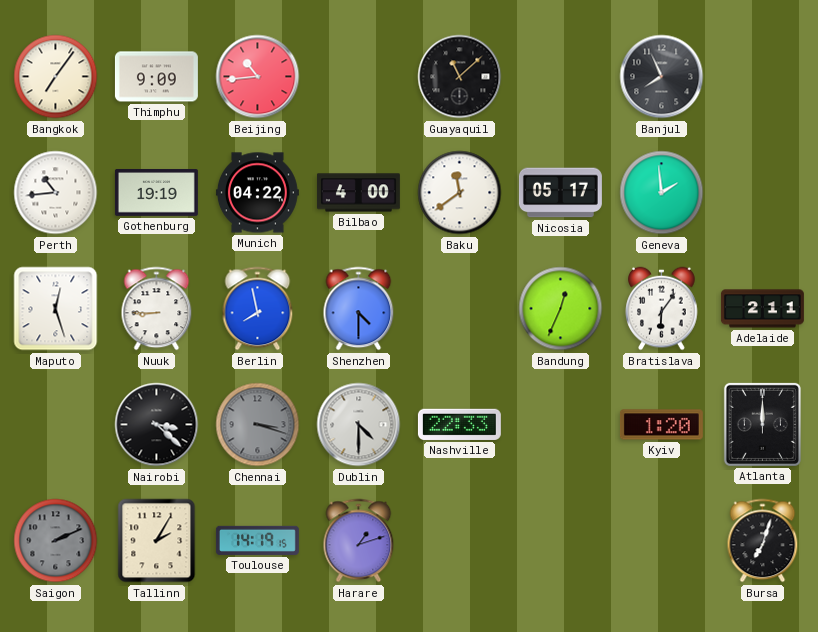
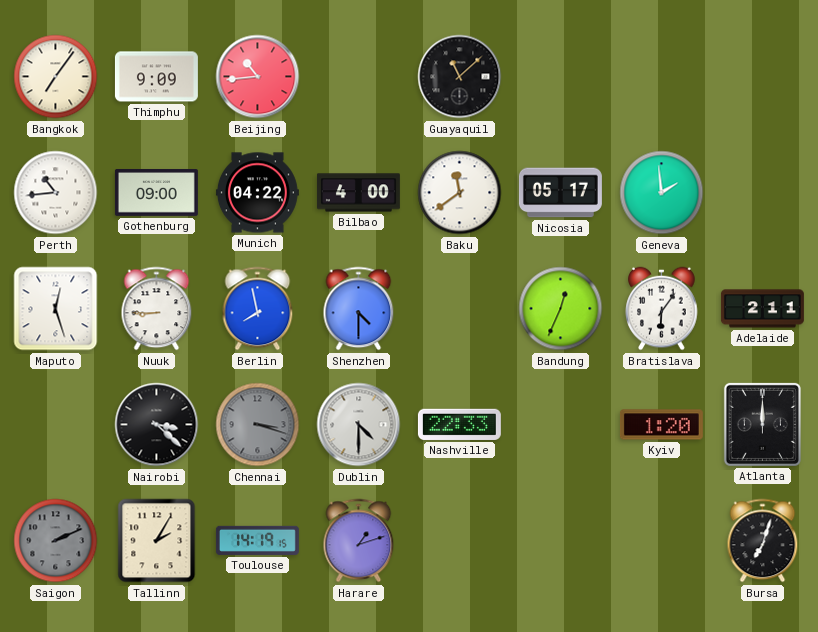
Banjul: 7:56 -> none (662, 77)
Gothenburg: 19:19 -> 09:00 (156, 193)
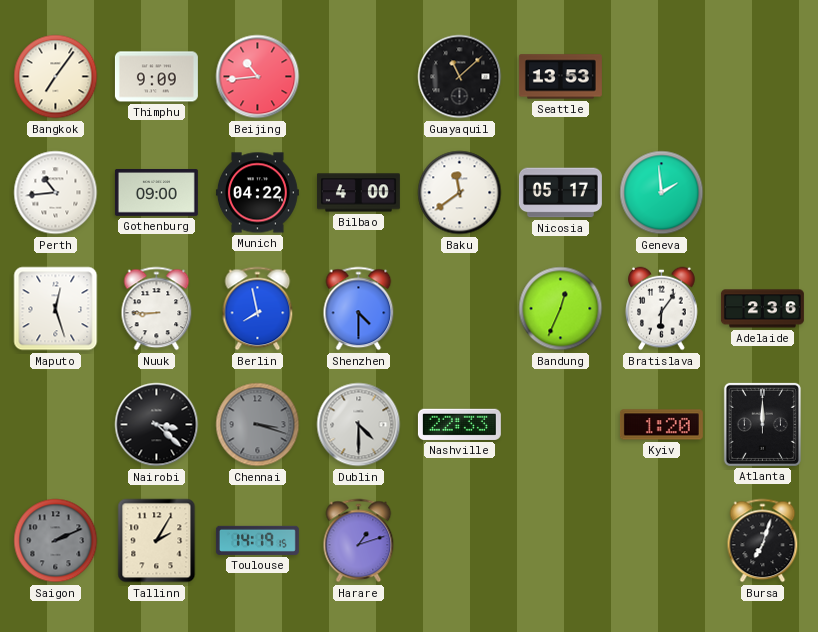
Seattle: none -> 13:53 (560, 77)
Adelaide: 2:11 -> 2:36 (762, 309)
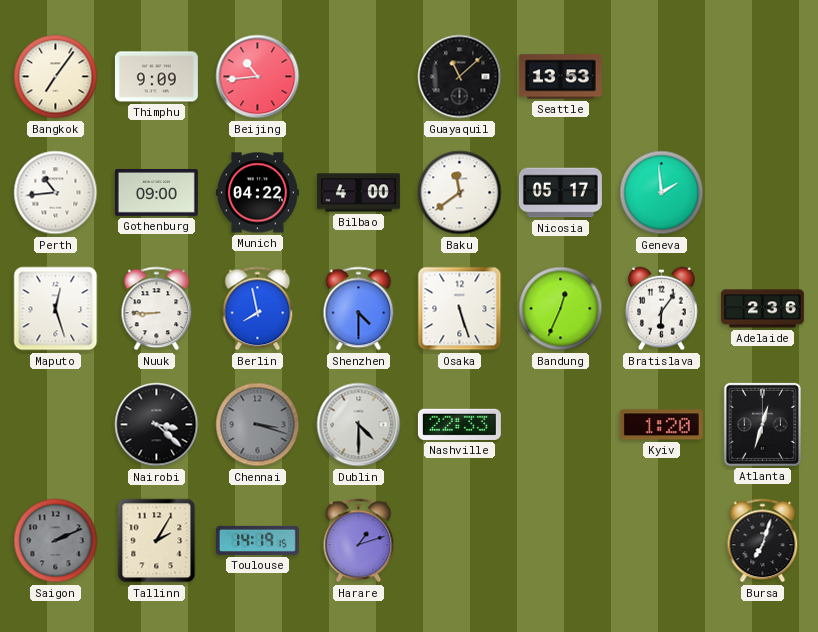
Osaka: none -> 5:27 (460, 309)
Atlanta: 12:00 -> 12:33 (762, 424)
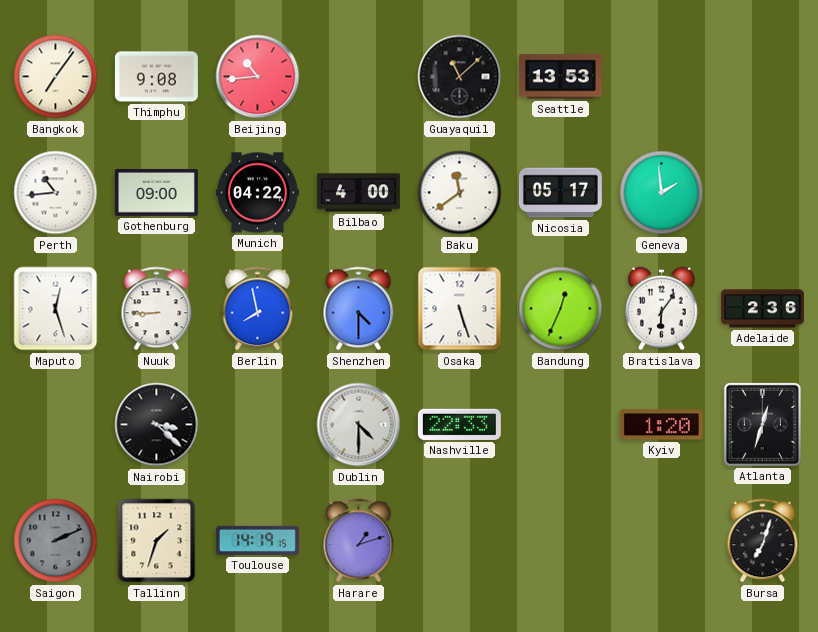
Thimphu: 9:09 -> 9:08 (156, 77)
Chennai: 3:18 -> none (258, 425)
Tallinn: 2:05 -> 1:33 (157, 541)
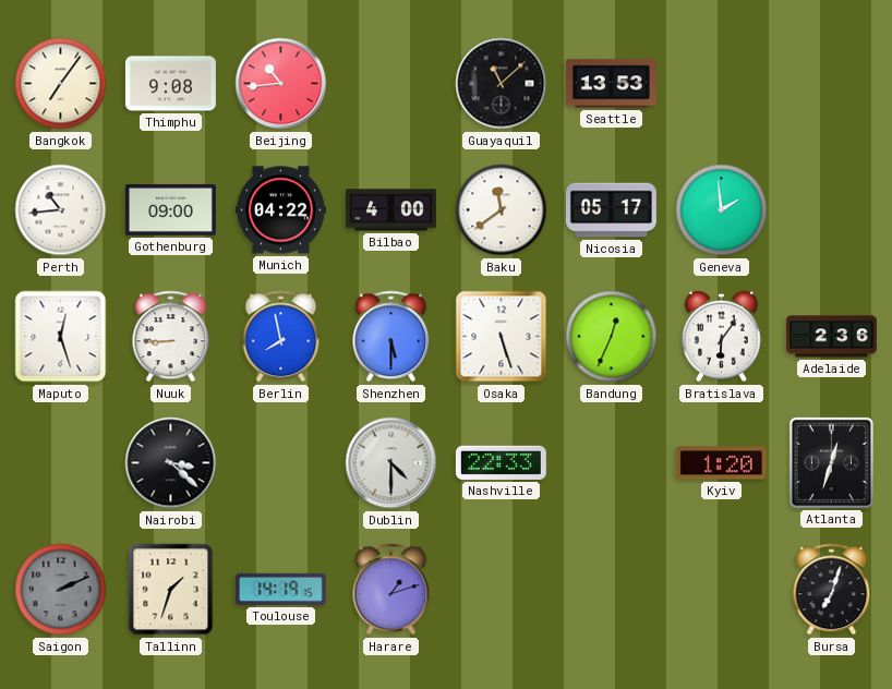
Shenzhen: 4:30 -> 5:30 (391, 337)
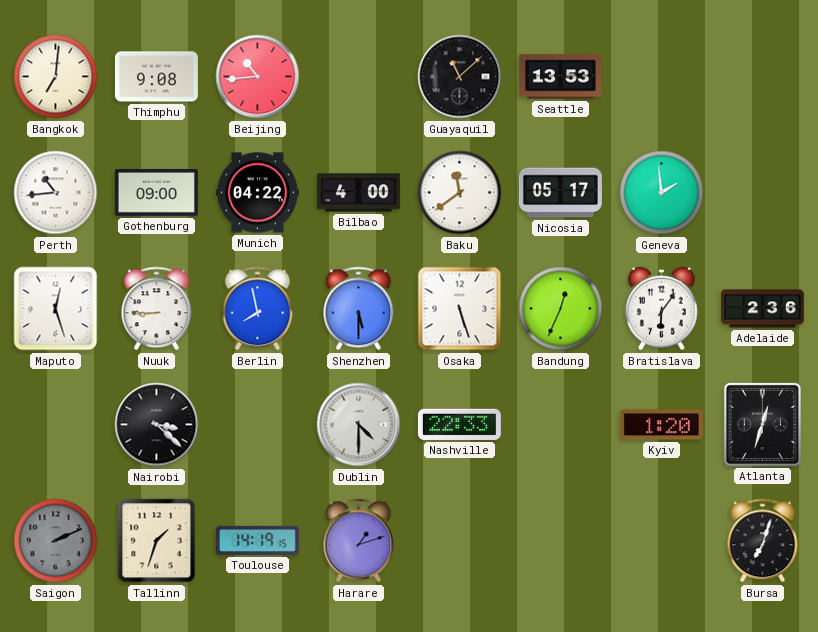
Bangkok: 7:06 -> 7:01 (56, 77)
